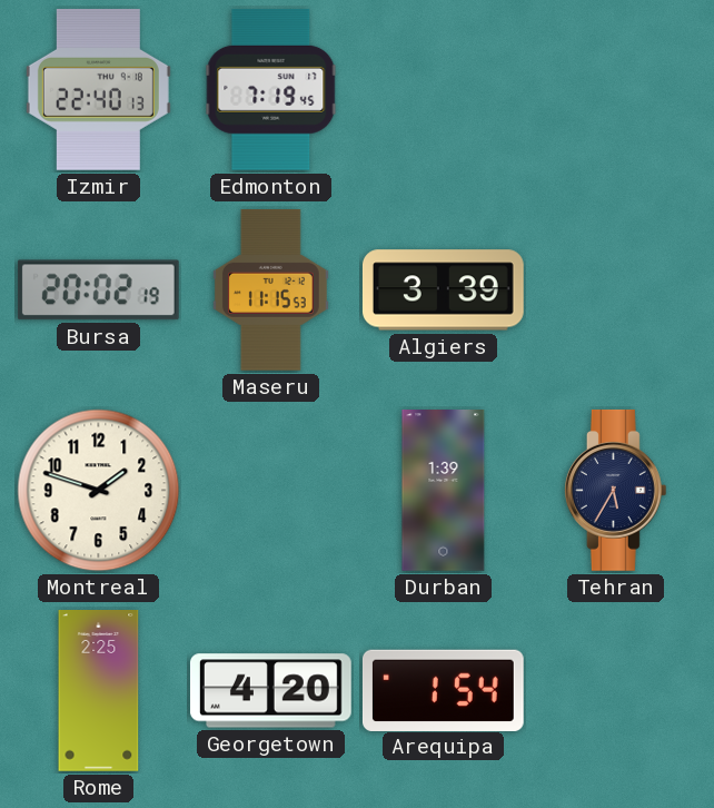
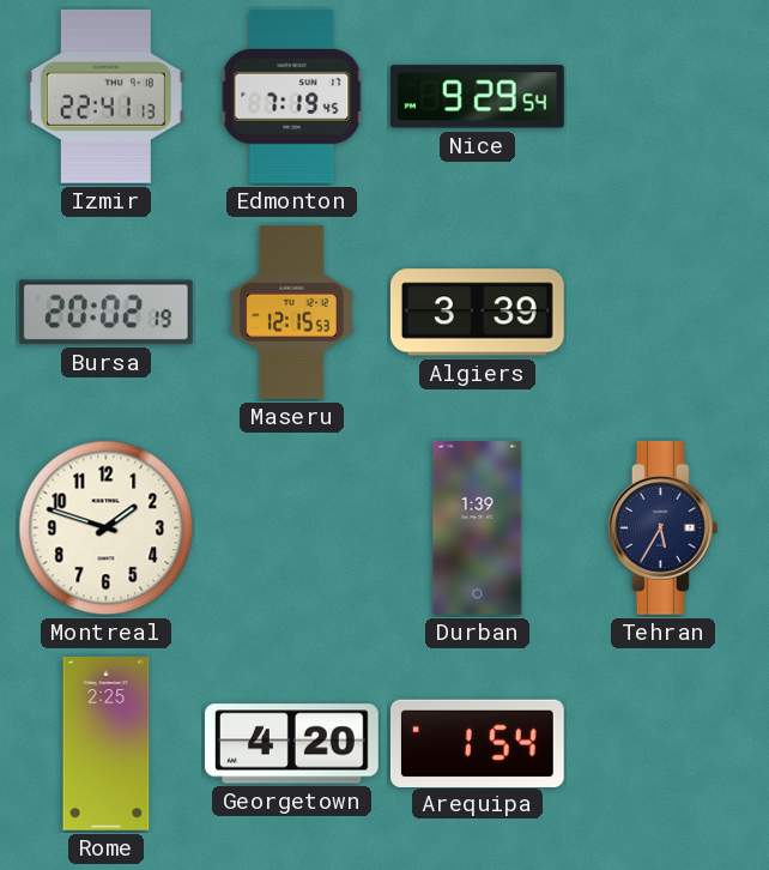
Izmir: 22:40 -> 22:41 (105, 96)
Nice: none -> 9:29 (477, 97)
Maseru: 11:15 -> 12:15 (291, 312)
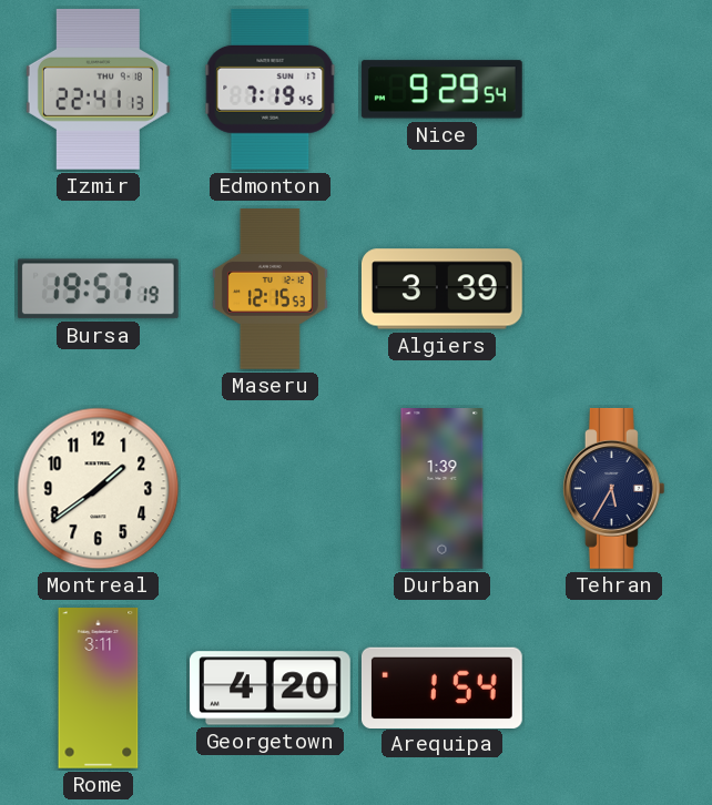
Bursa: 20:02 -> 19:57 (98, 289)
Montreal: 1:48 -> 1:39 (99, 489)
Rome: 2:25 -> 3:11 (99, 689)
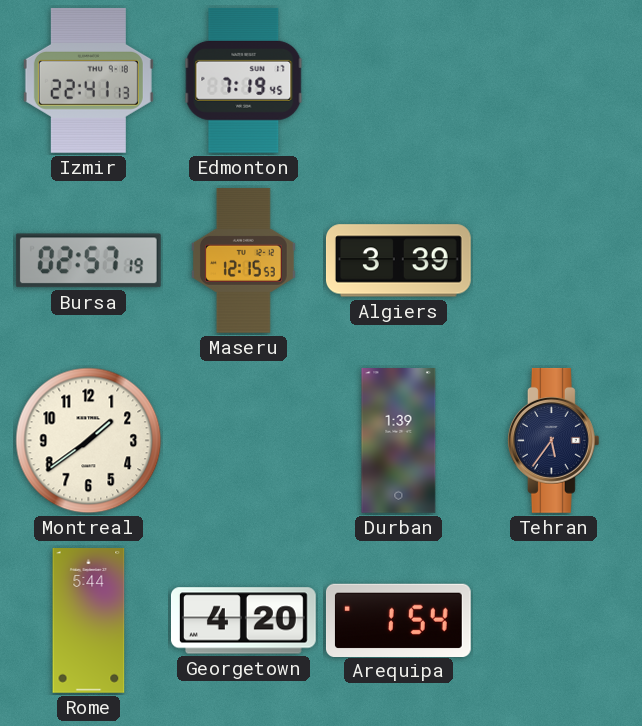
Nice: 9:29 -> none (441, 90)
Bursa: 19:57 -> 02:57 (88, 261)
Tehran: 5:35 -> 5:36 (553, 440)
Rome: 3:11 -> 5:44 (89, 621)
